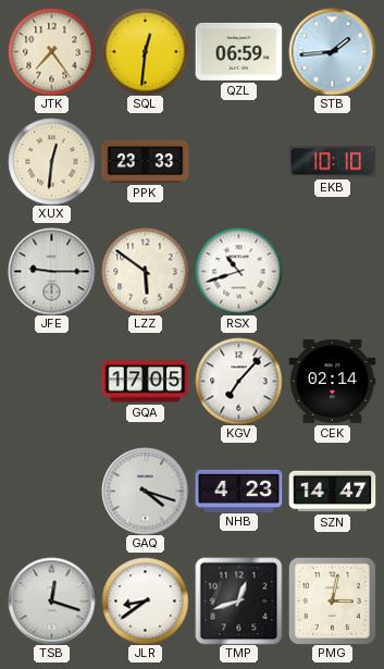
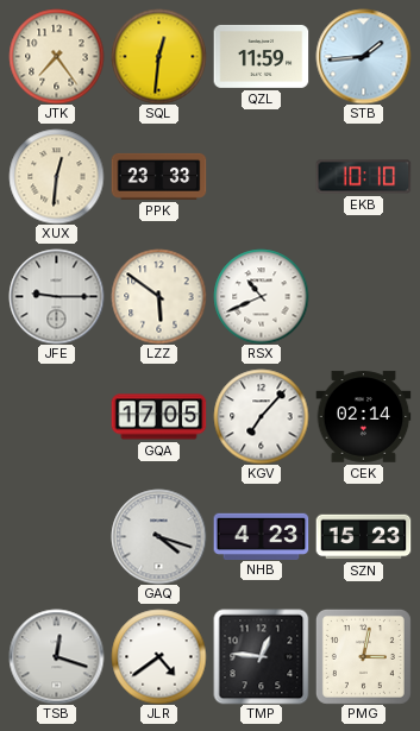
QZL: 06:59 -> 11:59 (261, 56)
RSX: 10:42 -> 10:41 (261, 296)
SZN: 14:47 -> 15:23 (363, 537)
JLR: 8:39 -> 4:39 (158, 656)
TMP: 12:42 -> 12:46 (261, 656)
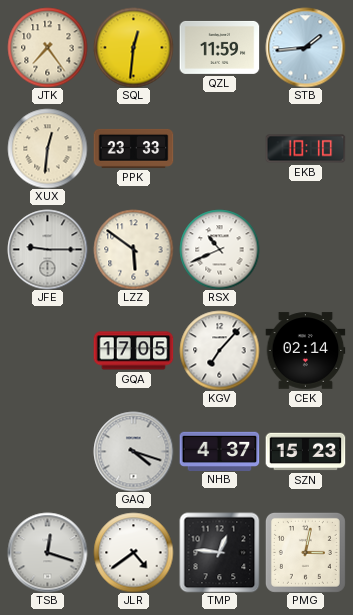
NHB: 4:23 -> 4:37 (219, 451)
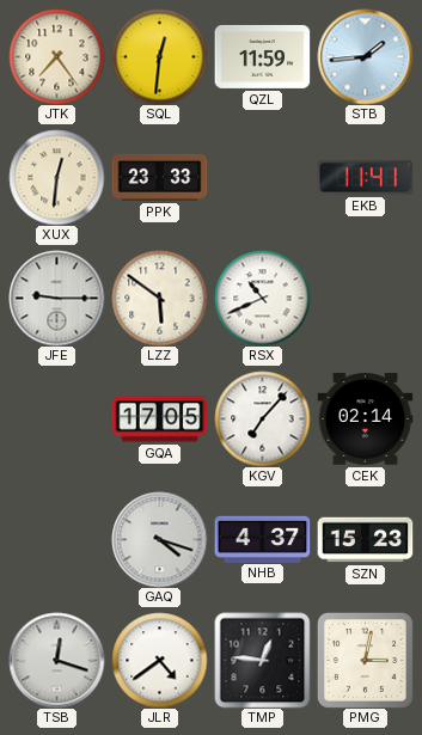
EKB: 10:10 -> 11:41 (365, 178)
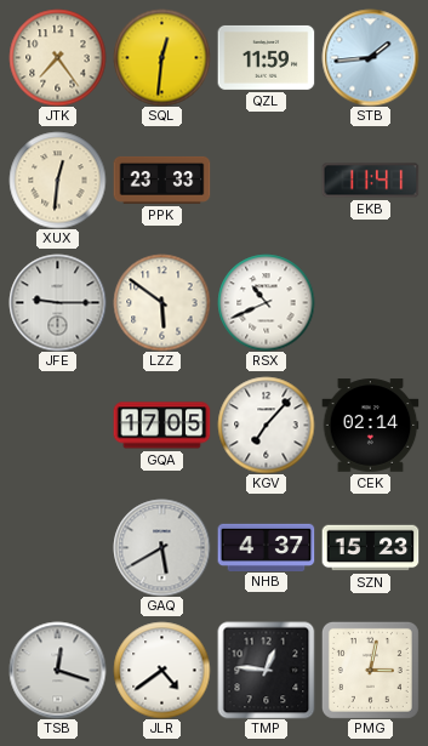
GAQ: 4:18 -> 5:40 (161, 547)
